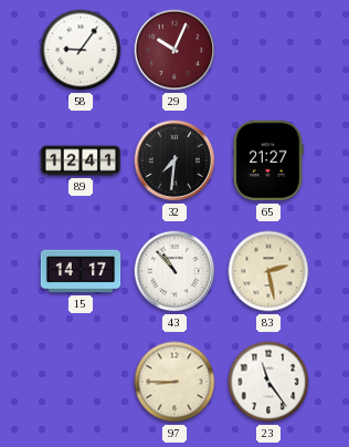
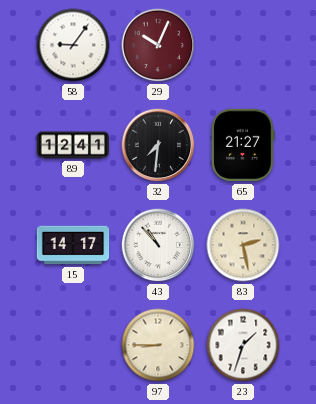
23: 11:24 -> 1:33 (243, 345)
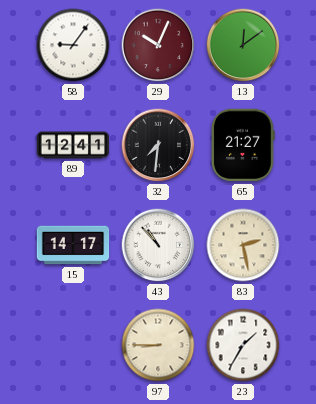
13: none -> 12:09 (243, 45)
23: 1:33 -> 1:35 (243, 345)
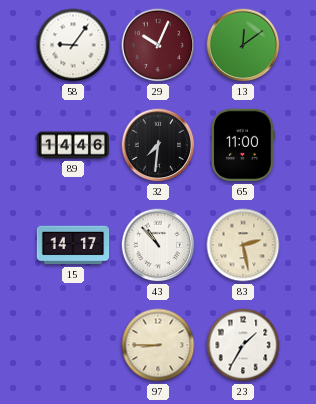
89: 12:41 -> 14:46 (73, 145)
65: 21:27 -> 11:00 (243, 145)
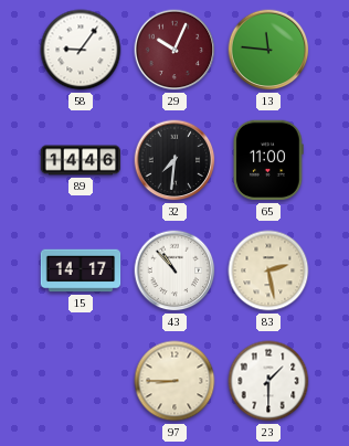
13: 12:09 -> 11:46 (268, 50)
23: 1:35 -> 1:30 (268, 381)
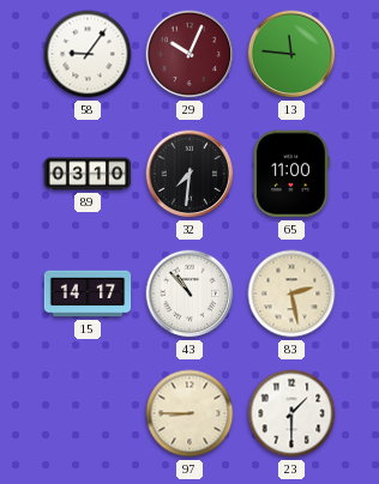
89: 14:46 -> 03:10 (88, 174)
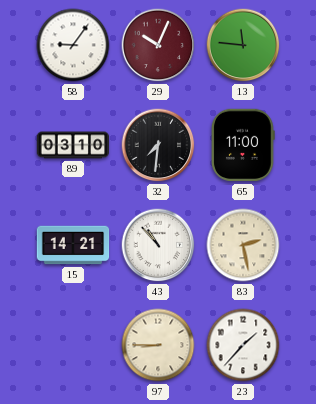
15: 14:17 -> 14:21 (73, 245)
23: 1:30 -> 1:37 (243, 345)
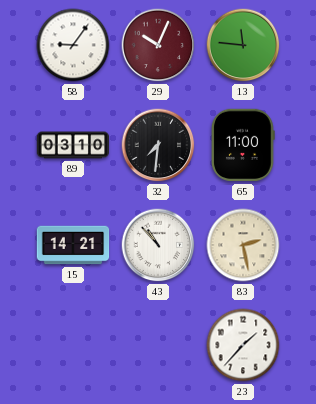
97: 8:45 -> none (158, 345)
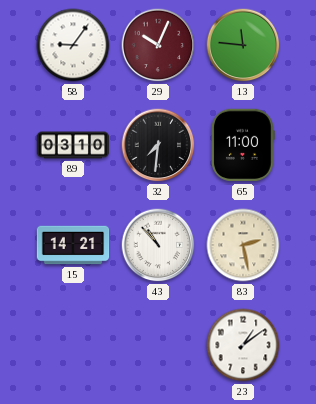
23: 1:37 -> 1:09 (243, 345)
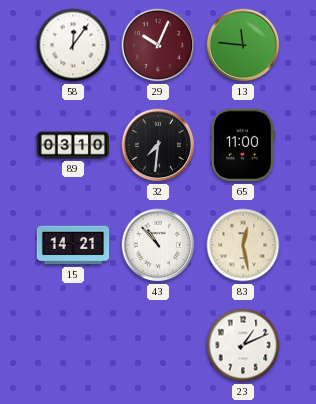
58: 9:06 -> 12:06 (73, 45)
83: 2:28 -> 12:28 (243, 245)
23: 1:09 -> 1:11 (243, 345)
